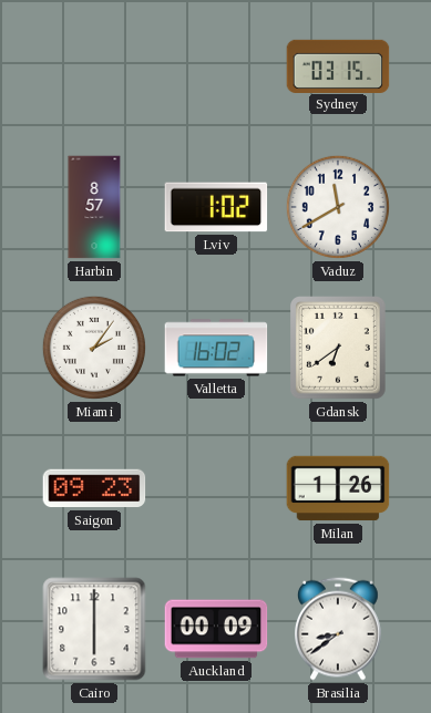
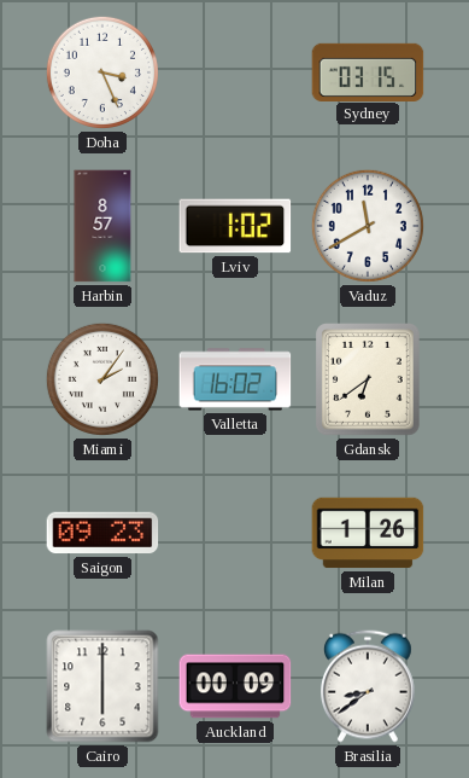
Doha: none -> 3:26 (102, 72)
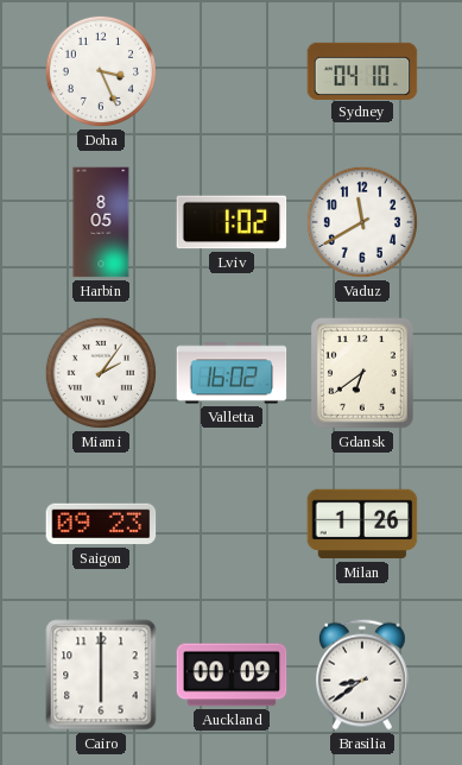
Sydney: 03:15 -> 04:10 (362, 70)
Harbin: 8:57 -> 8:05 (101, 222)
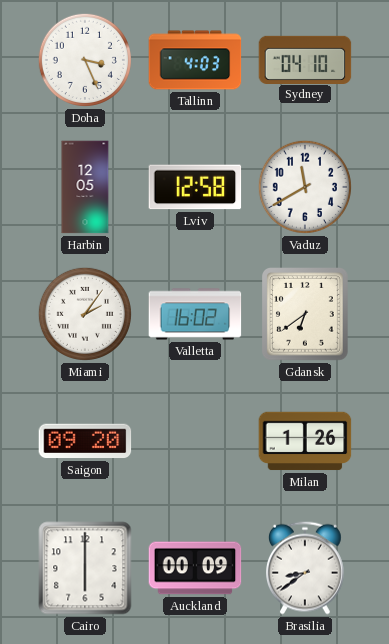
Tallinn: none -> 4:03 (195, 60)
Harbin: 8:05 -> 12:05 (85, 187)
Lviv: 1:02 -> 12:58 (195, 187)
Saigon: 09:23 -> 09:20 (85, 441)
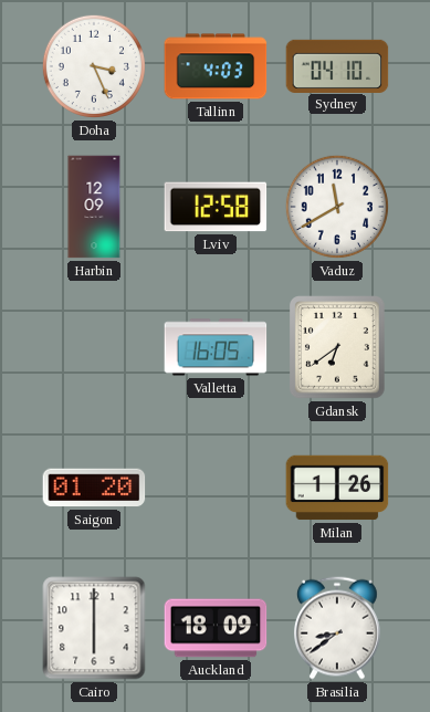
Harbin: 12:05 -> 12:09 (94, 207)
Miami: 2:06 -> none (85, 314)
Valletta: 16:02 -> 16:05 (216, 347)
Saigon: 09:20 -> 01:20 (94, 488)
Auckland: 00:09 -> 18:09 (216, 628)
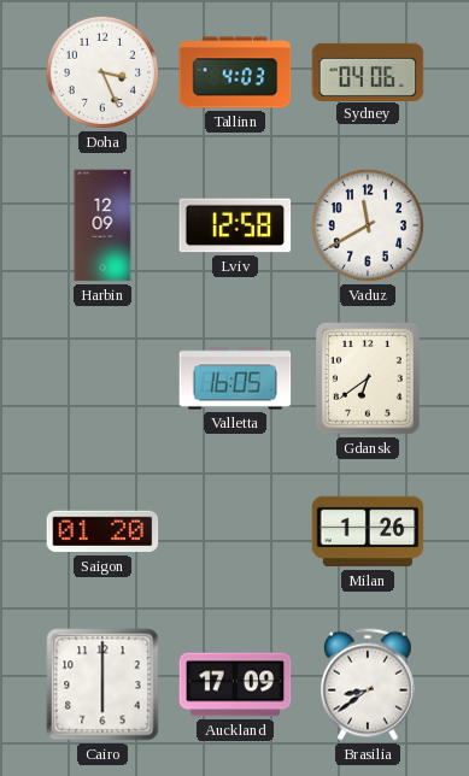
Sydney: 04:10 -> 04:06 (368, 71)
Auckland: 18:09 -> 17:09 (235, 684)
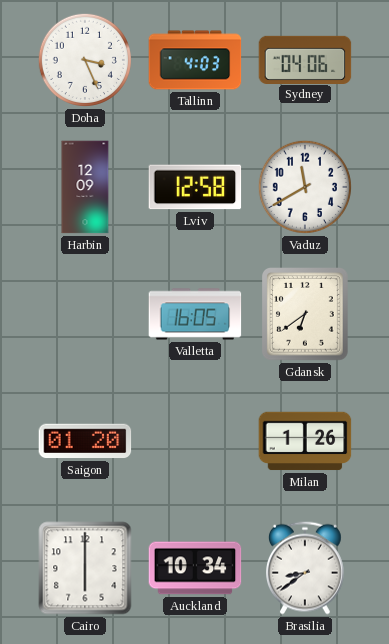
Auckland: 17:09 -> 10:34 (195, 568)
